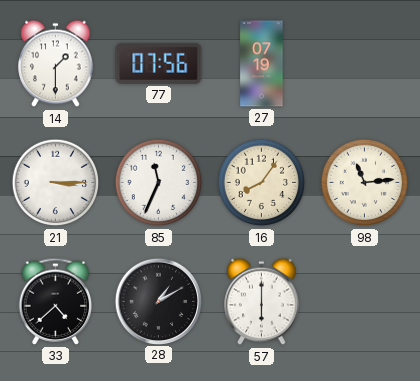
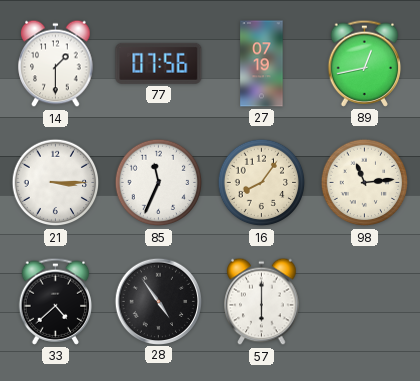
89: none -> 12:43 (365, 63)
28: 1:10 -> 4:54 (158, 301)
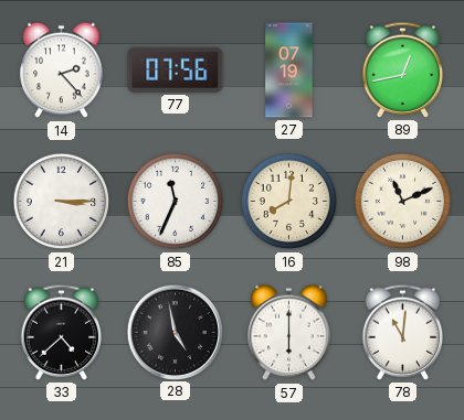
14: 1:30 -> 2:23 (62, 71)
16: 8:06 -> 8:01 (289, 202)
98: 11:14 -> 11:11 (403, 202)
28: 4:54 -> 4:58 (175, 332)
78: none -> 11:01 (403, 332)
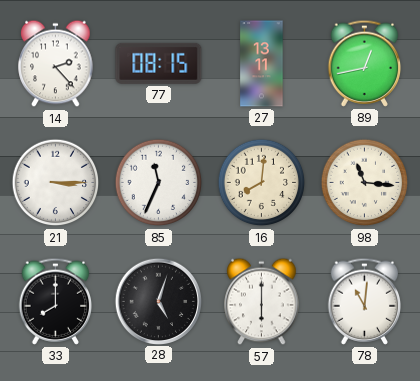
77: 07:56 -> 08:15 (159, 63)
27: 07:19 -> 13:11 (262, 64)
98: 11:11 -> 11:16 (365, 183)
33: 4:38 -> 8:00 (56, 301)
28: 4:58 -> 5:03 (158, 301)
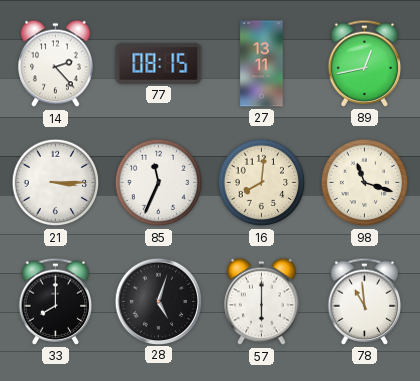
98: 11:16 -> 11:18 (365, 183)
78: 11:01 -> 10:59 (365, 301)
